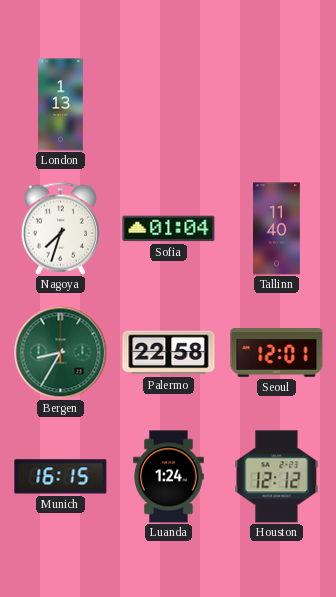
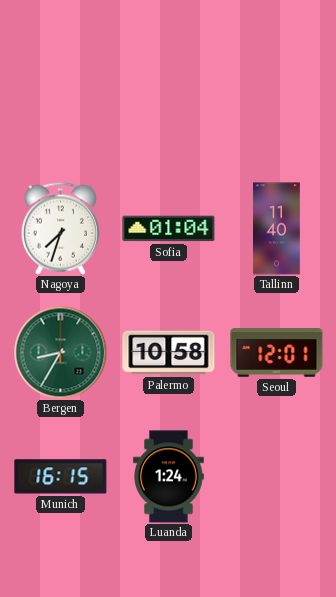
London: 1:13 -> none (61, 105)
Palermo: 22:58 -> 10:58 (169, 353)
Houston: 12:12 -> none (277, 477)
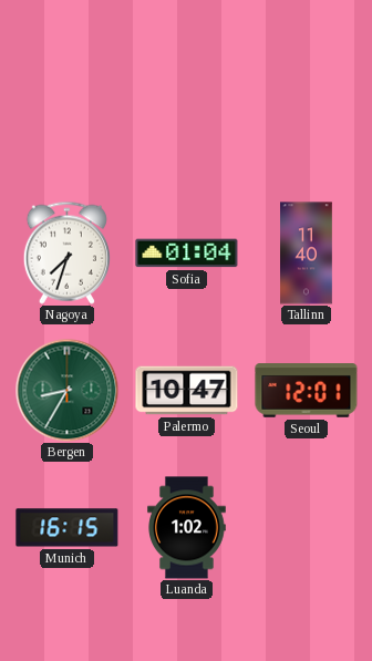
Palermo: 10:58 -> 10:47 (187, 391)
Luanda: 1:24 -> 1:02 (187, 528)
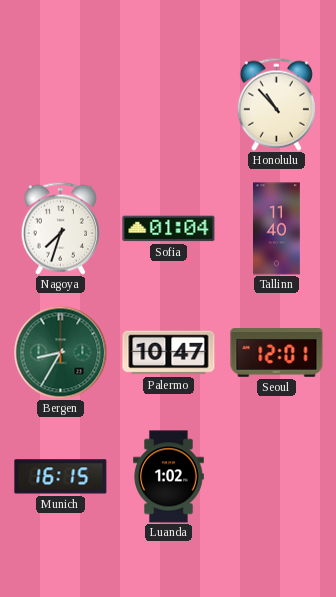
Honolulu: none -> 10:53 (276, 104)
